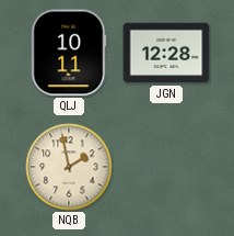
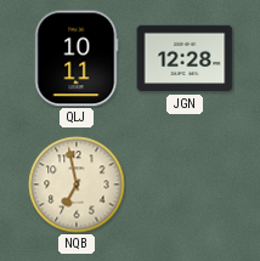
NQB: 1:58 -> 6:58 (77, 185)
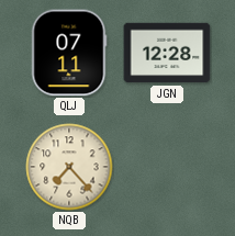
QLJ: 10:11 -> 07:11 (69, 53)
NQB: 6:58 -> 7:23 (69, 167)
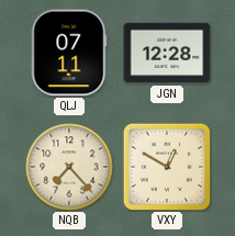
VXY: none -> 12:50 (166, 166)
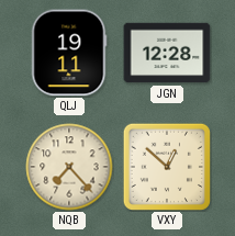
QLJ: 07:11 -> 19:11 (69, 53)
VXY: 12:50 -> 12:52 (166, 166)
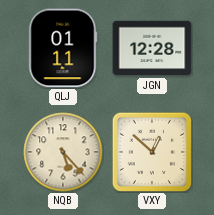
QLJ: 19:11 -> 01:11 (63, 48)
NQB: 7:23 -> 5:23 (63, 152)
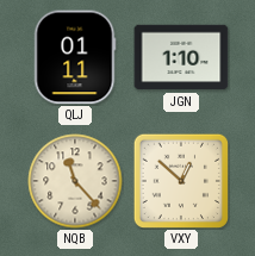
JGN: 12:28 -> 1:10 (181, 57)
NQB: 5:23 -> 11:23 (75, 181)
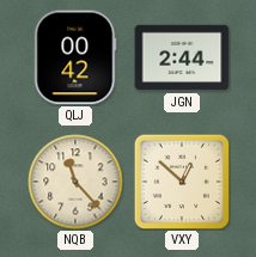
QLJ: 01:11 -> 00:42 (75, 57)
JGN: 1:10 -> 2:44 (182, 57)
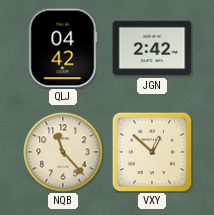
QLJ: 00:42 -> 04:42 (63, 48)
JGN: 2:44 -> 2:42 (152, 48)
